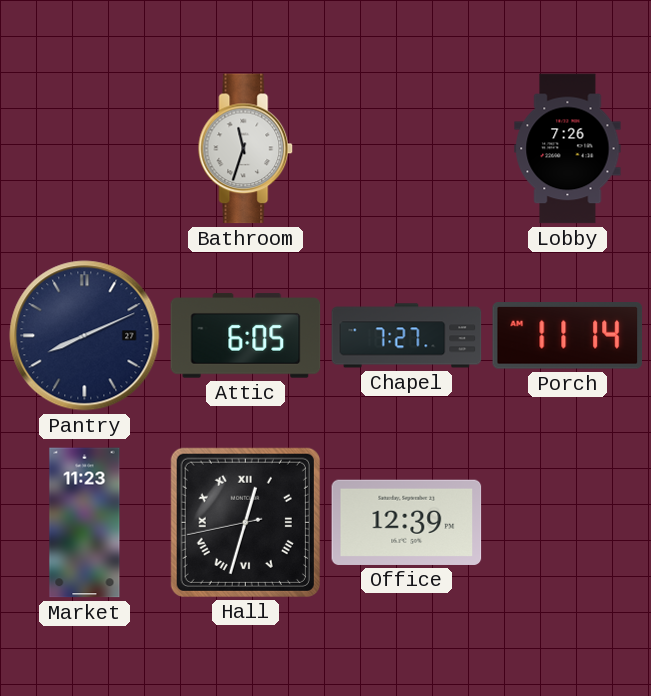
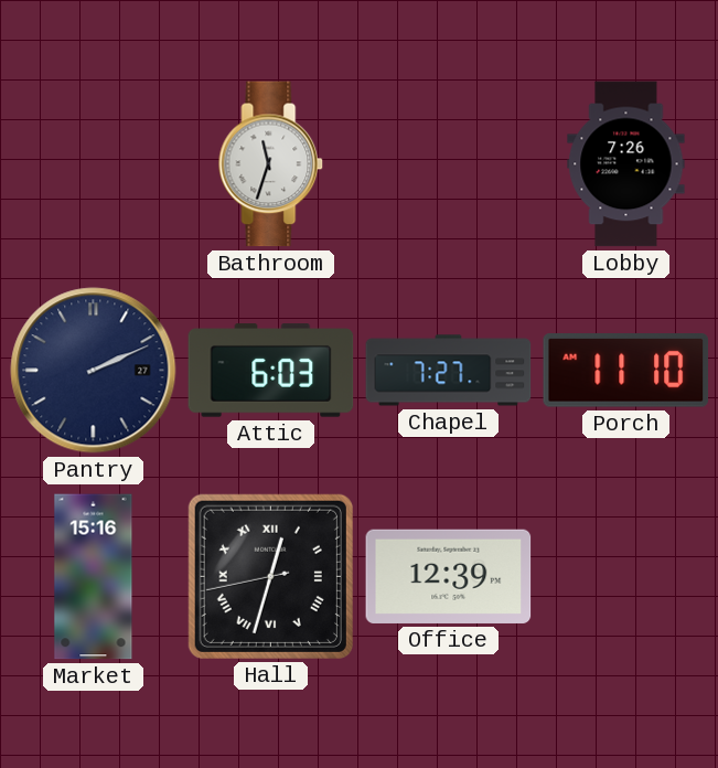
Pantry: 8:11 -> 2:11 (94, 371)
Attic: 6:05 -> 6:03 (271, 371)
Porch: 11:14 -> 11:10 (626, 371)
Market: 11:23 -> 15:16 (94, 577)
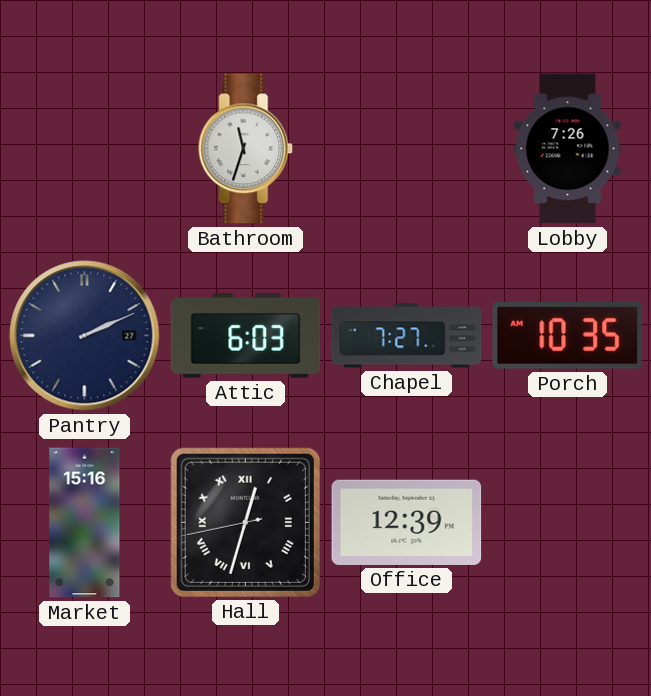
Porch: 11:10 -> 10:35 (568, 336)
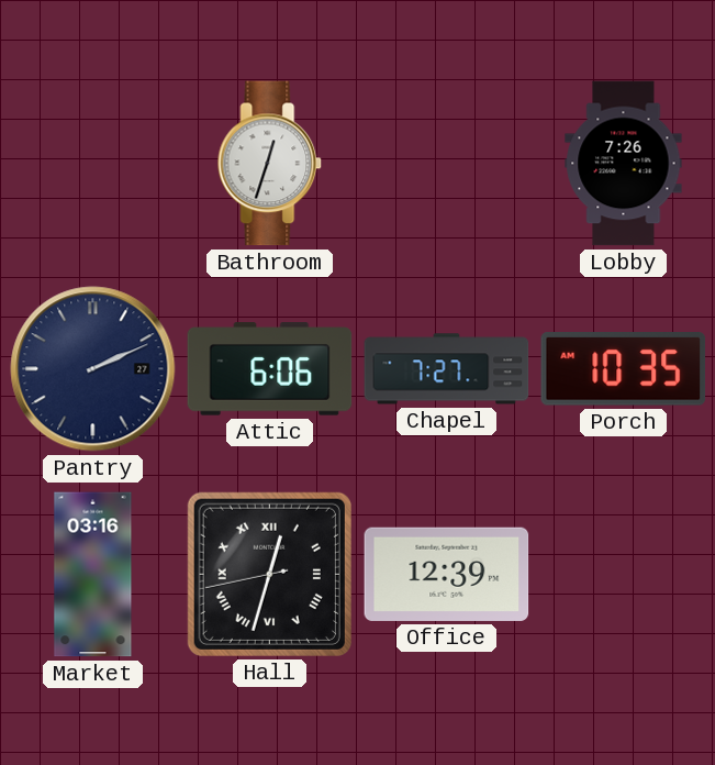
Bathroom: 11:33 -> 12:33 (270, 164)
Attic: 6:03 -> 6:06 (270, 369)
Market: 15:16 -> 03:16 (93, 575)
